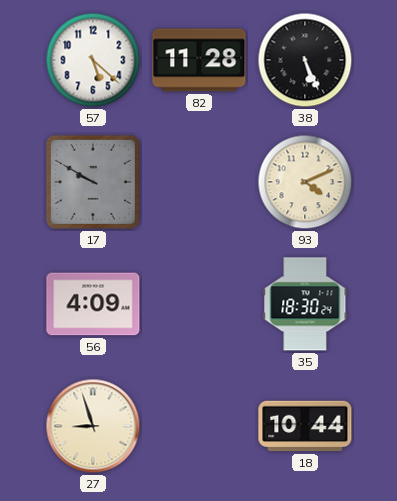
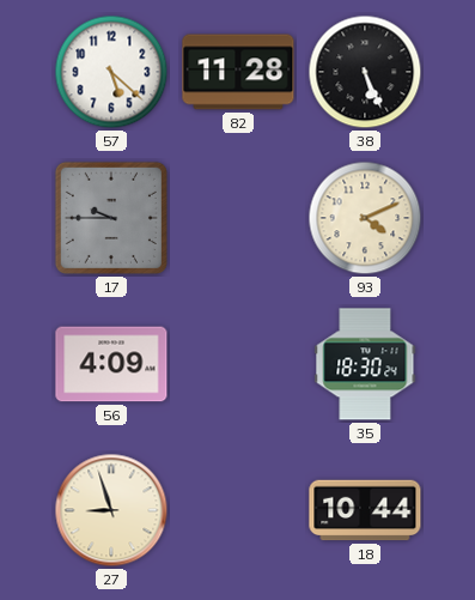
17: 9:50 -> 9:45 (111, 218)
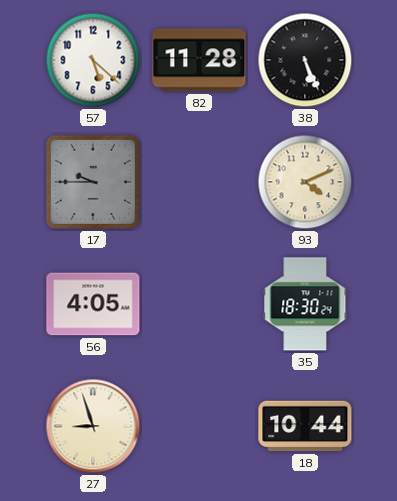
56: 4:09 -> 4:05 (93, 304)
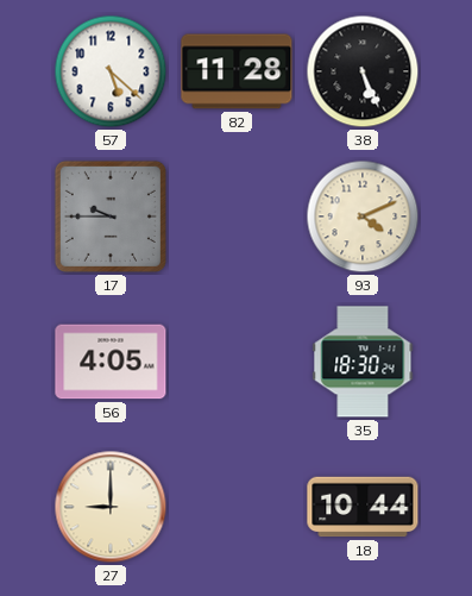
27: 8:57 -> 9:00 (111, 507)
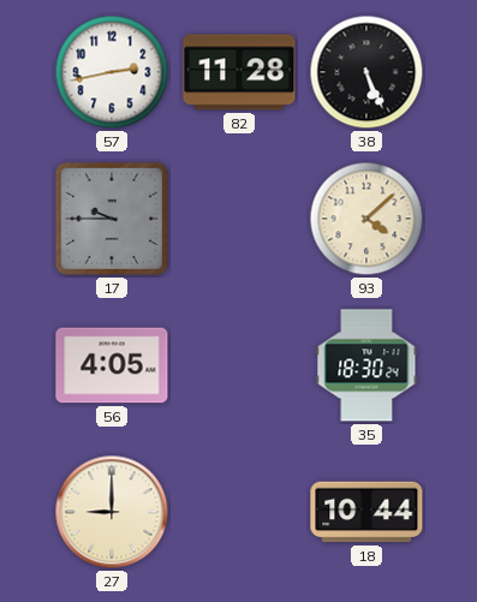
57: 5:22 -> 2:43 (112, 72)
93: 4:11 -> 4:08 (366, 219)
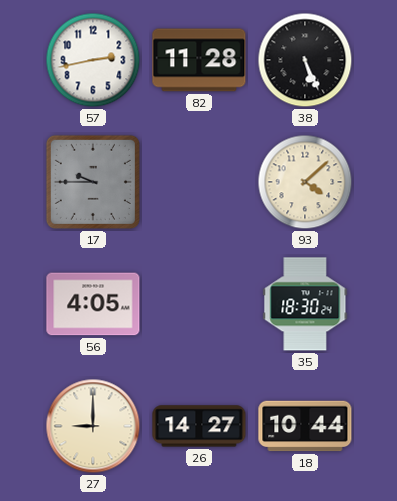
26: none -> 14:27 (199, 426)
